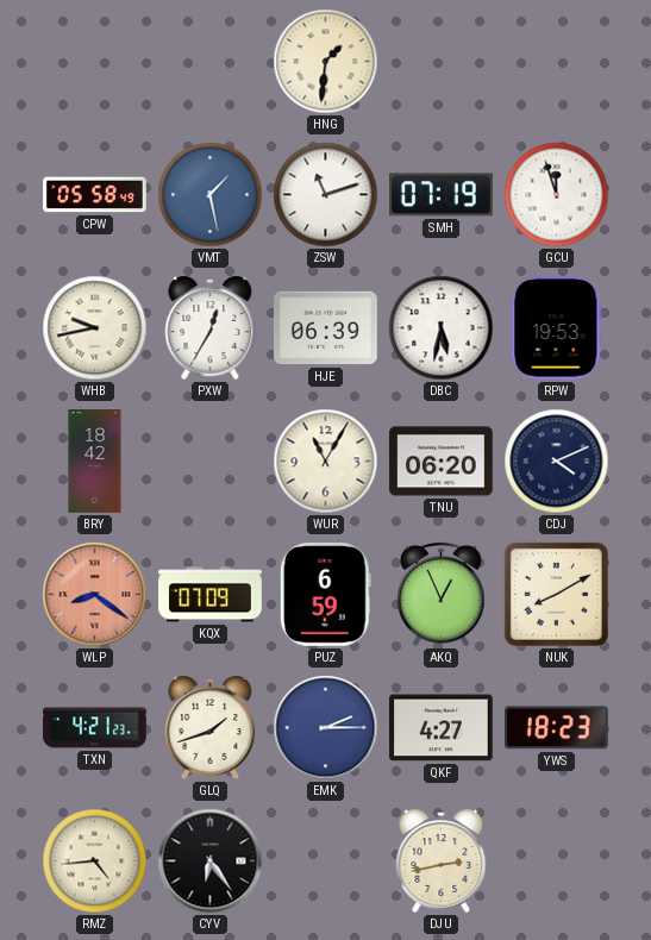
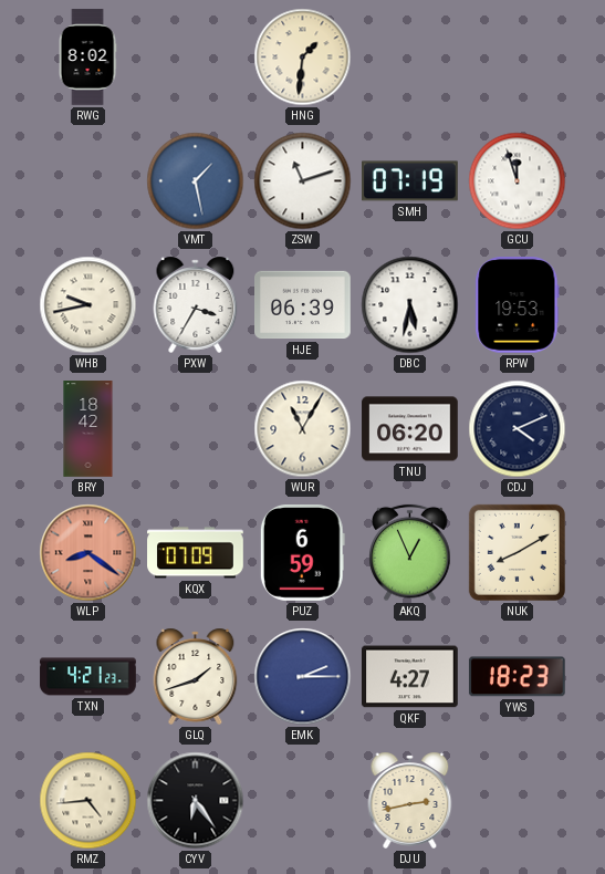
RWG: none -> 8:02 (87, 58)
CPW: 05:58 -> none (95, 195)
PXW: 12:35 -> 3:35 (196, 304)
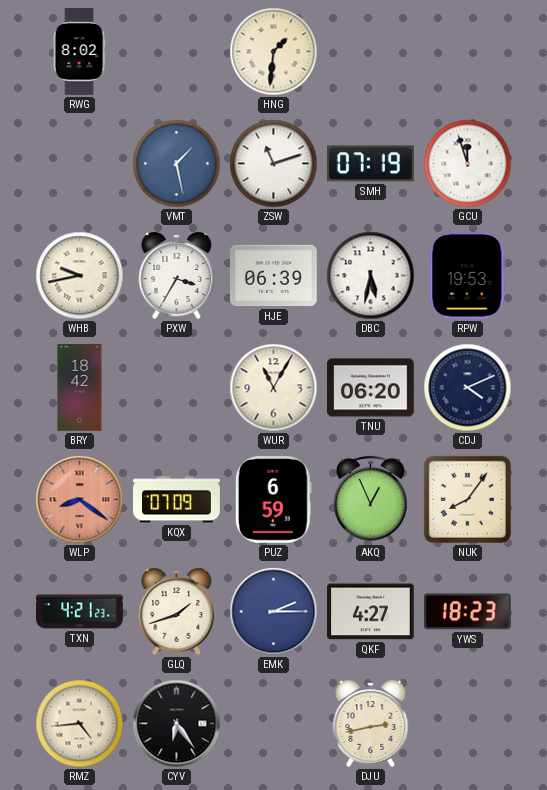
NUK: 8:10 -> 8:06 (467, 499)
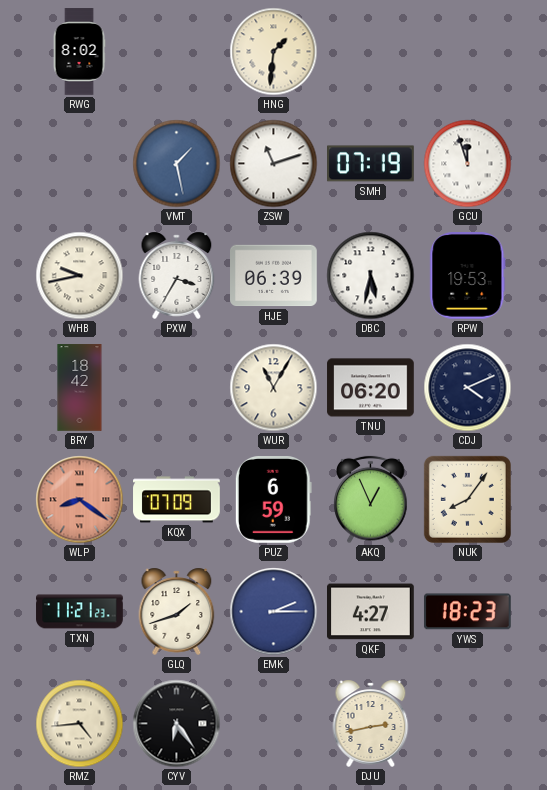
TXN: 4:21 -> 11:21 (80, 612)
